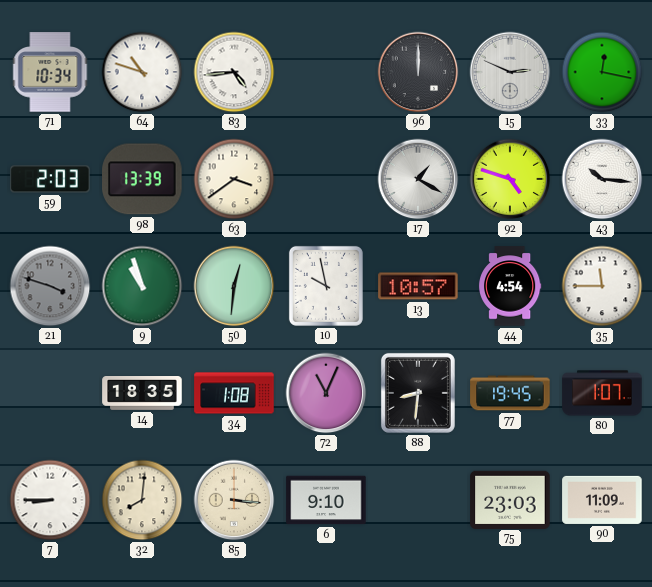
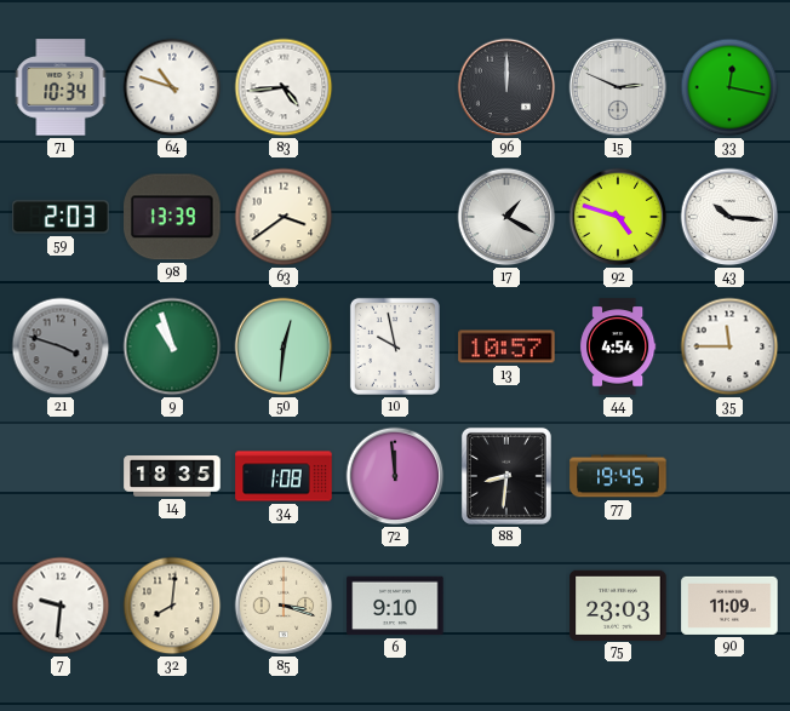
72: 11:04 -> 11:59 (395, 476)
80: 1:07 -> none (602, 393)
7: 8:45 -> 9:31 (61, 606)
85: 3:16 -> 3:18 (284, 606)
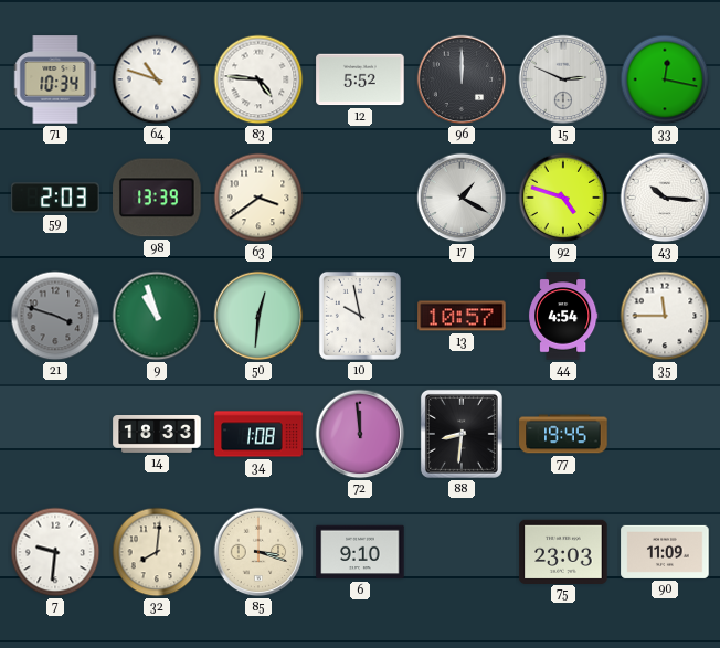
83: 4:44 -> 4:46 (258, 79)
12: none -> 5:52 (360, 79)
14: 18:35 -> 18:33 (157, 435)
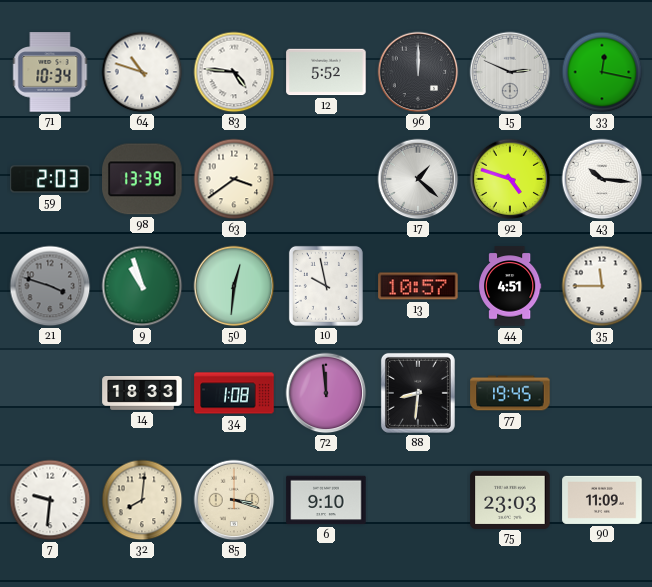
17: 1:20 -> 1:22 (418, 179)
44: 4:54 -> 4:51 (510, 286)
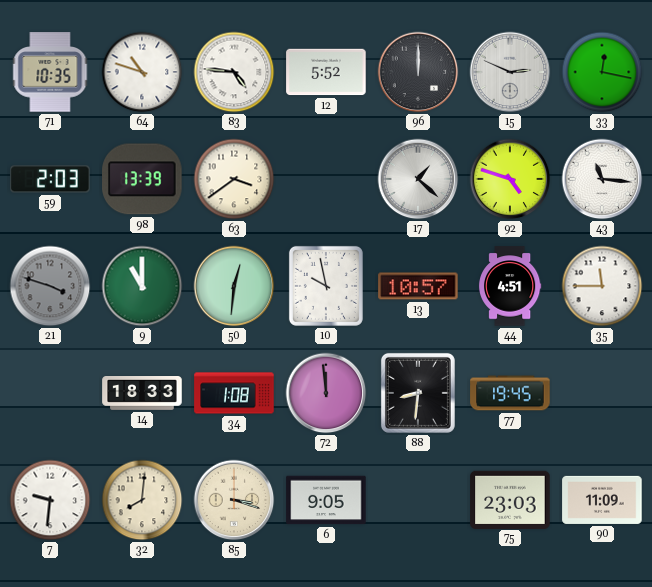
71: 10:34 -> 10:35 (50, 72)
43: 10:16 -> 11:16 (602, 179)
9: 10:57 -> 11:00 (142, 286)
6: 9:10 -> 9:05 (326, 500)
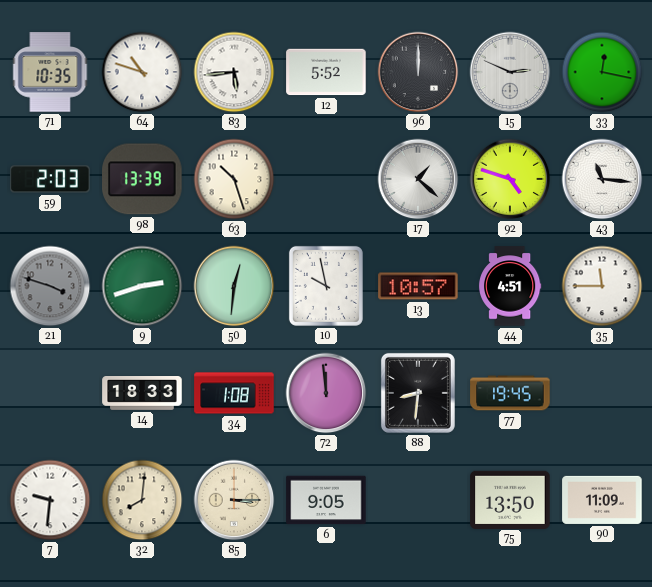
83: 4:46 -> 5:44 (234, 72)
63: 3:39 -> 10:27 (234, 179)
9: 11:00 -> 2:42 (142, 286)
85: 3:18 -> 3:15 (234, 500)
75: 23:03 -> 13:50 (510, 499)
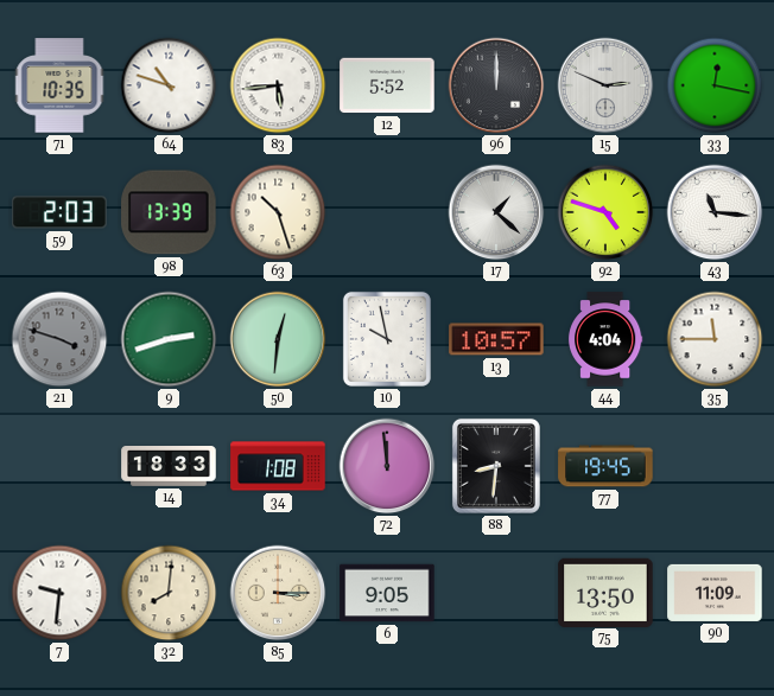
44: 4:51 -> 4:04 (605, 339)
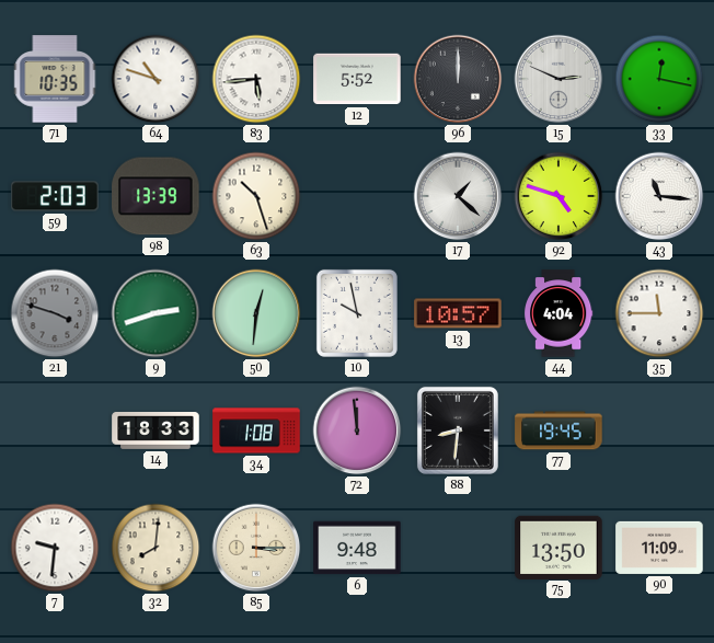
6: 9:05 -> 9:48 (357, 548)
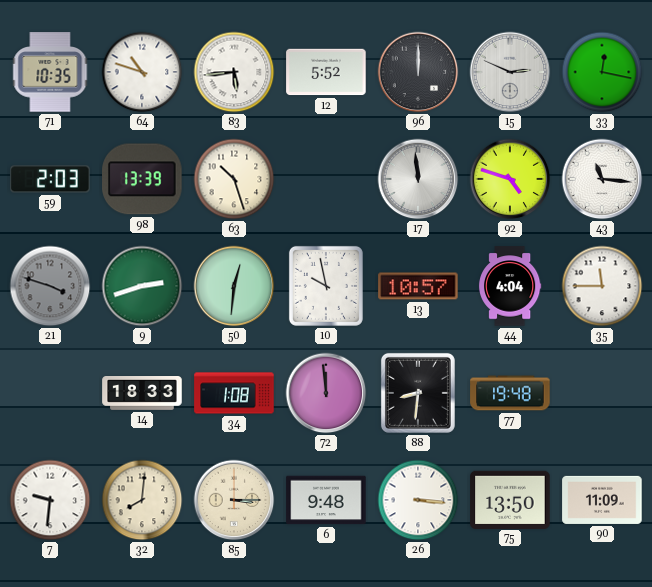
17: 1:22 -> 11:59 (418, 179)
77: 19:45 -> 19:48 (510, 393)
26: none -> 3:16 (418, 500)
